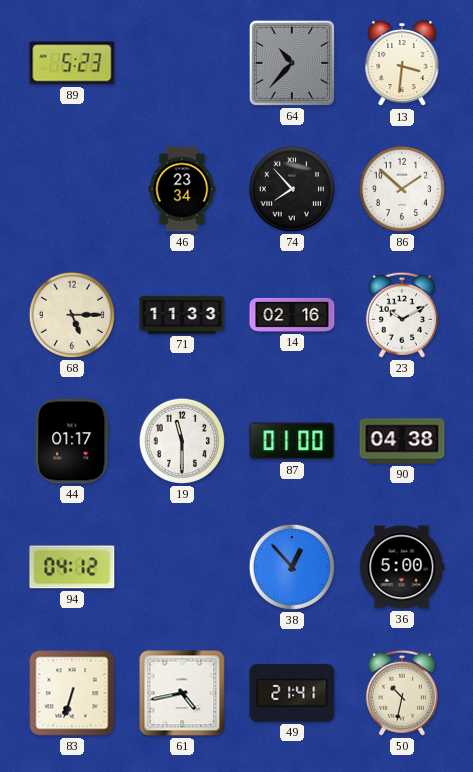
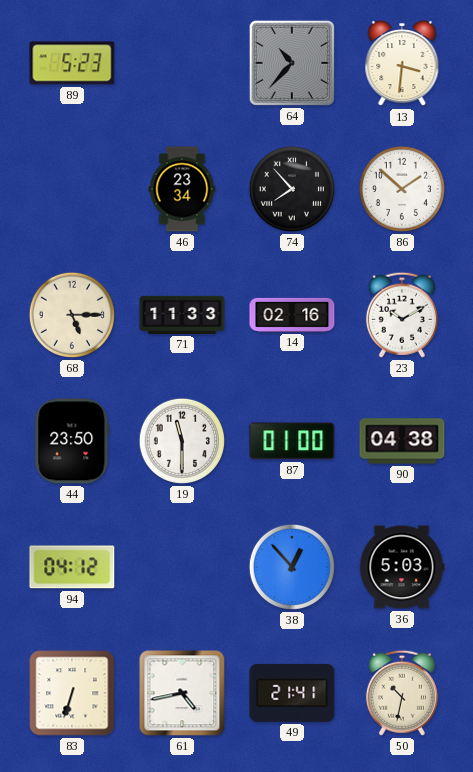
44: 01:17 -> 23:50 (72, 441)
36: 5:00 -> 5:03 (402, 567)
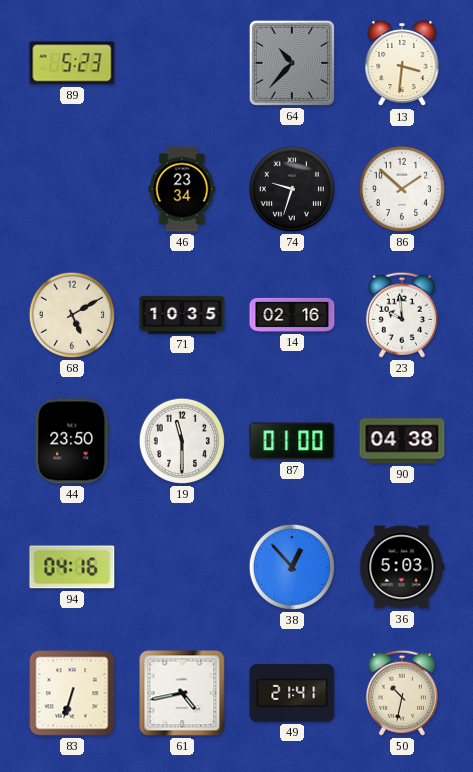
74: 7:53 -> 9:33 (292, 189)
68: 5:15 -> 5:10 (72, 315)
71: 11:33 -> 10:35 (182, 315)
23: 10:10 -> 9:59 (402, 315)
94: 04:12 -> 04:16 (72, 567)
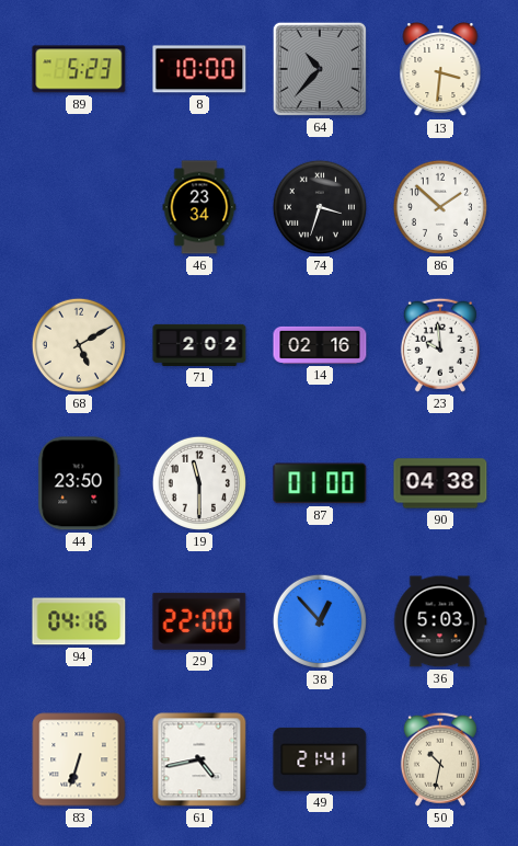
8: none -> 10:00 (199, 69)
74: 9:33 -> 3:33 (320, 207)
71: 10:35 -> 2:02 (199, 345)
29: none -> 22:00 (199, 621)
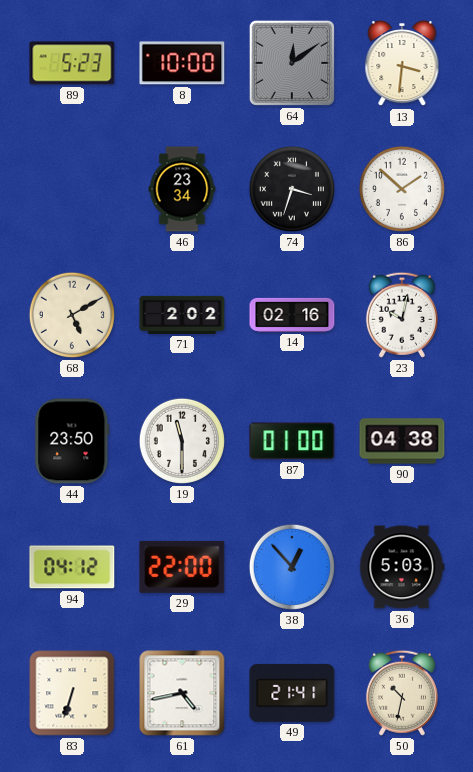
64: 10:37 -> 12:09 (292, 63)
23: 9:59 -> 10:02 (402, 315)
94: 04:16 -> 04:12 (72, 567)
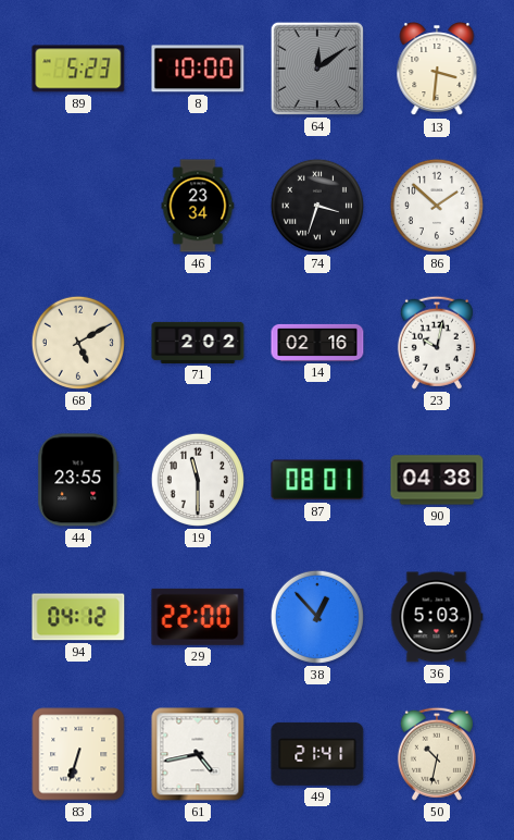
44: 23:50 -> 23:55 (78, 480)
87: 01:00 -> 08:01 (317, 480)
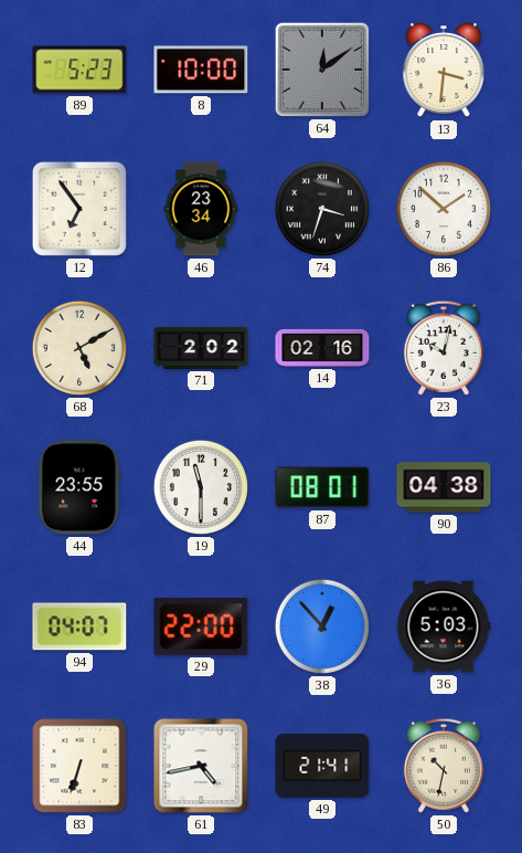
12: none -> 6:54 (79, 209)
94: 04:12 -> 04:07 (79, 626)
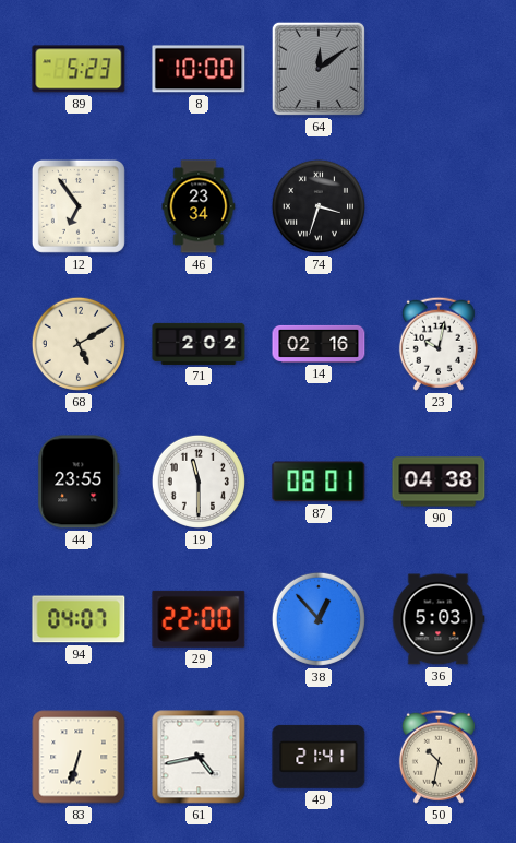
13: 3:31 -> none (444, 70)
86: 1:52 -> none (444, 209)
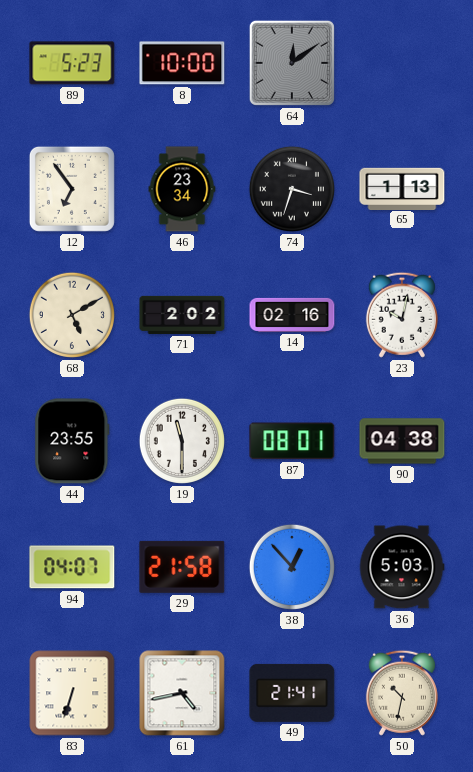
65: none -> 1:13 (402, 188)
29: 22:00 -> 21:58 (182, 567)
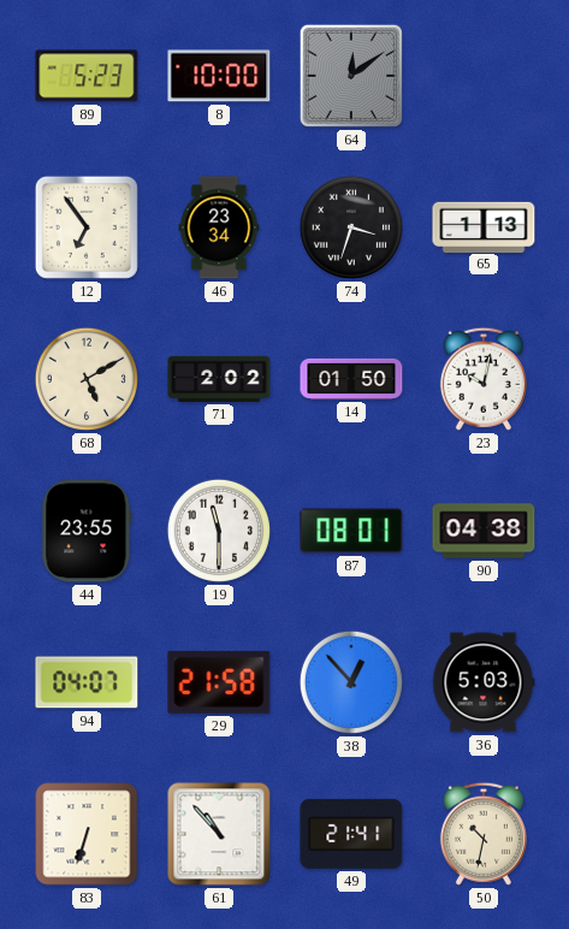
14: 02:16 -> 01:50 (351, 379)
61: 4:43 -> 10:53 (219, 834)
